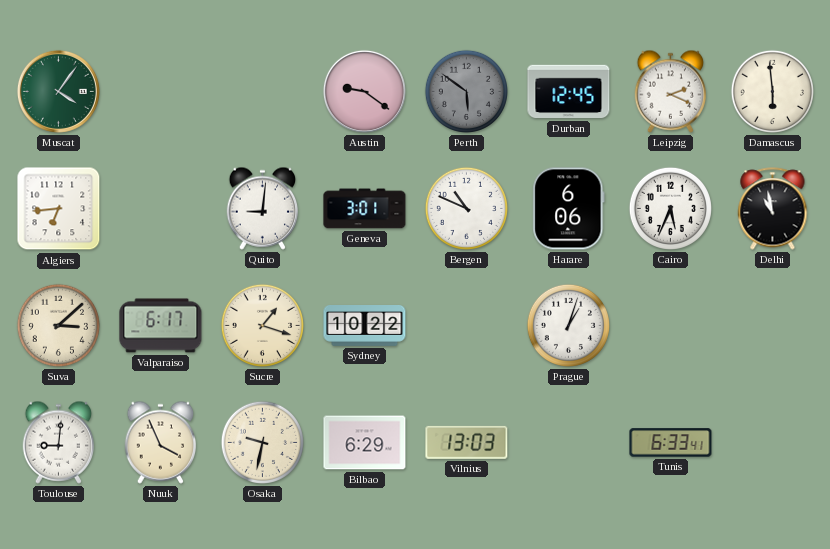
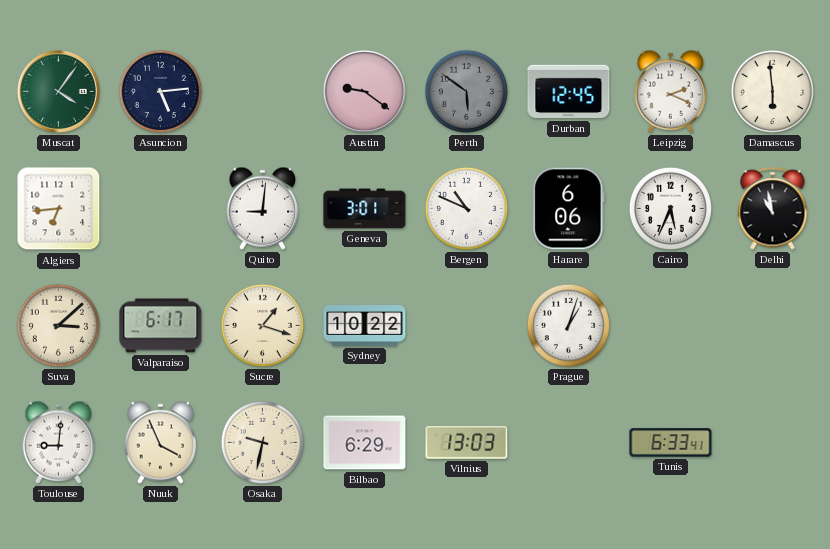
Asuncion: none -> 5:14 (160, 91)
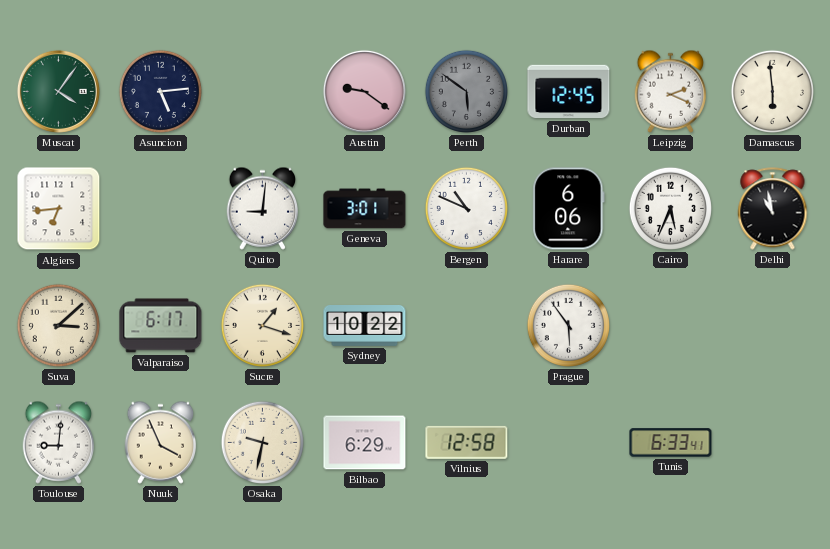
Prague: 1:03 -> 5:54 (568, 325)
Vilnius: 13:03 -> 12:58 (467, 442)
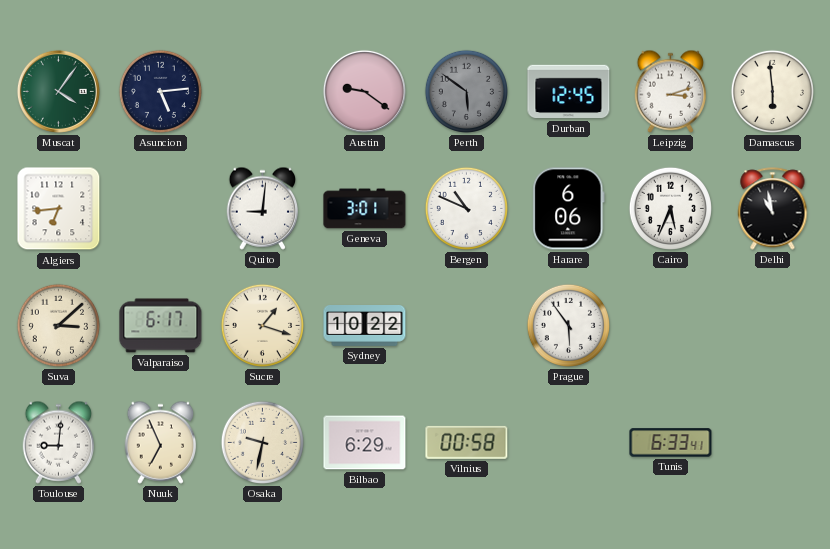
Leipzig: 2:19 -> 3:12 (671, 91)
Nuuk: 3:56 -> 6:56 (161, 442)
Vilnius: 12:58 -> 00:58 (467, 442)
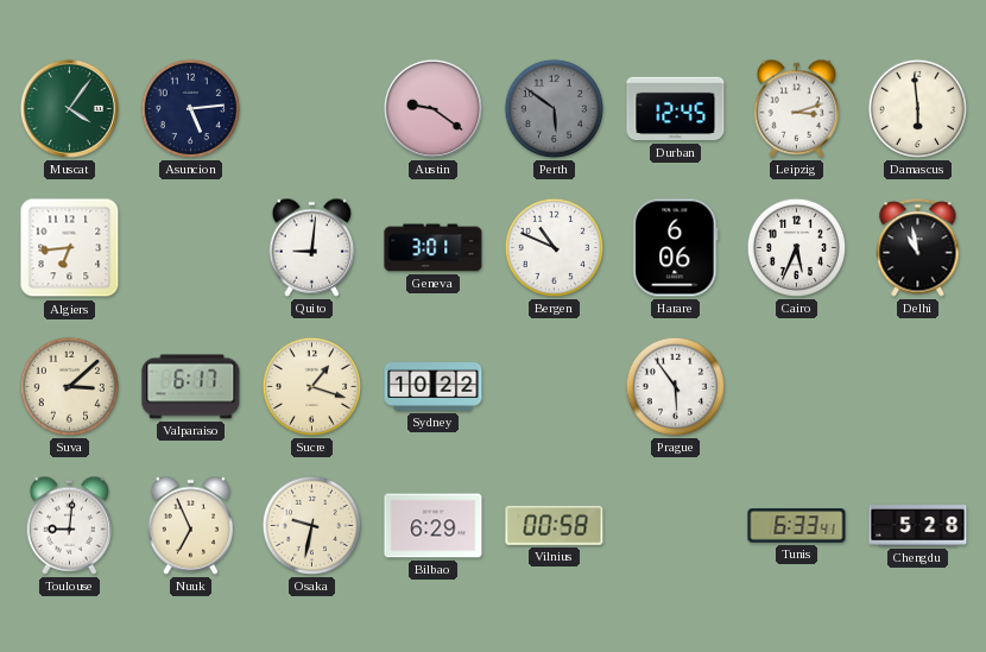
Chengdu: none -> 5:28 (918, 526)
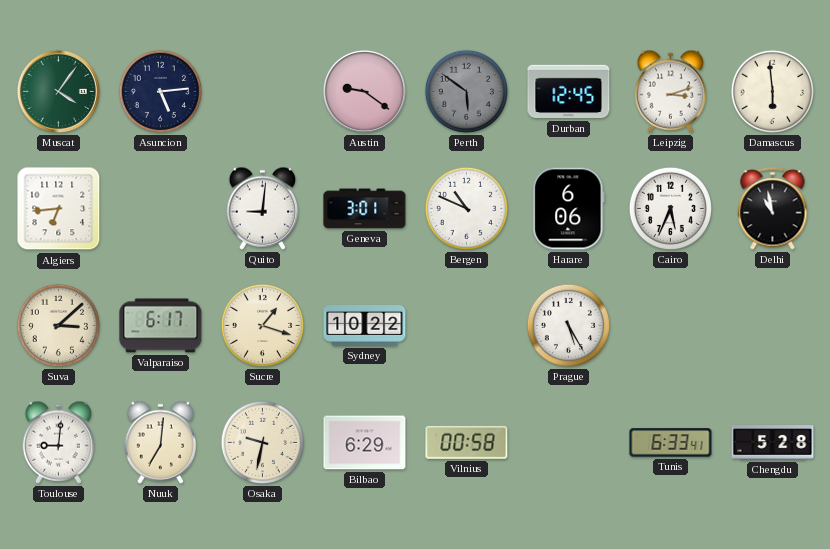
Prague: 5:54 -> 5:25 (568, 325)
Nuuk: 6:56 -> 7:01 (161, 442)
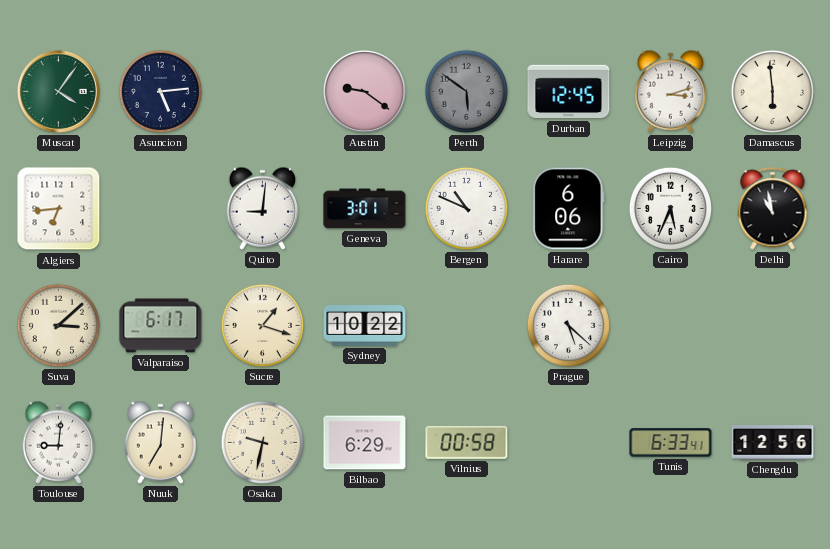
Prague: 5:25 -> 5:22 (568, 325)
Chengdu: 5:28 -> 12:56 (773, 443)
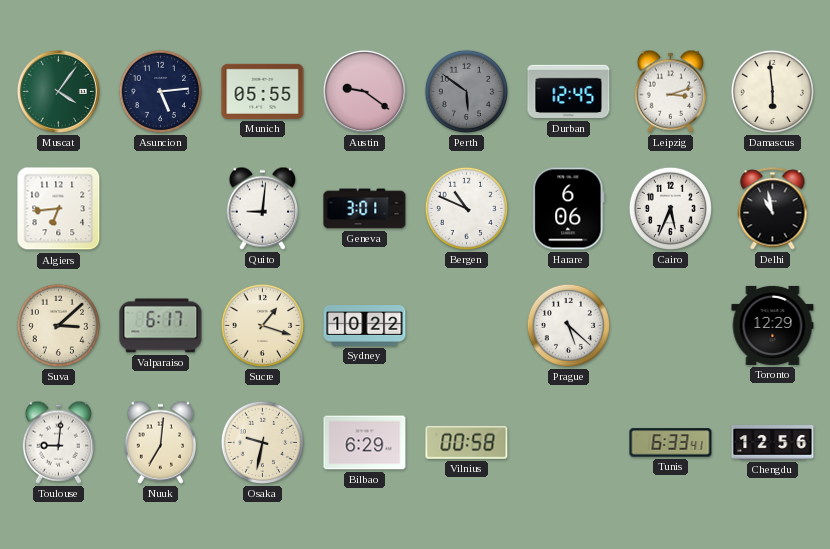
Munich: none -> 05:55 (263, 91)
Toronto: none -> 12:29 (773, 325)
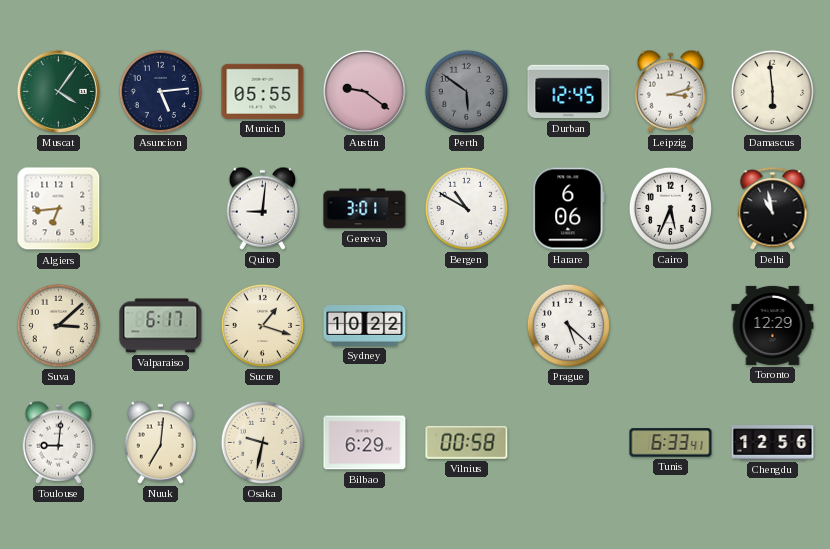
Bergen: 10:49 -> 10:50 (466, 208)
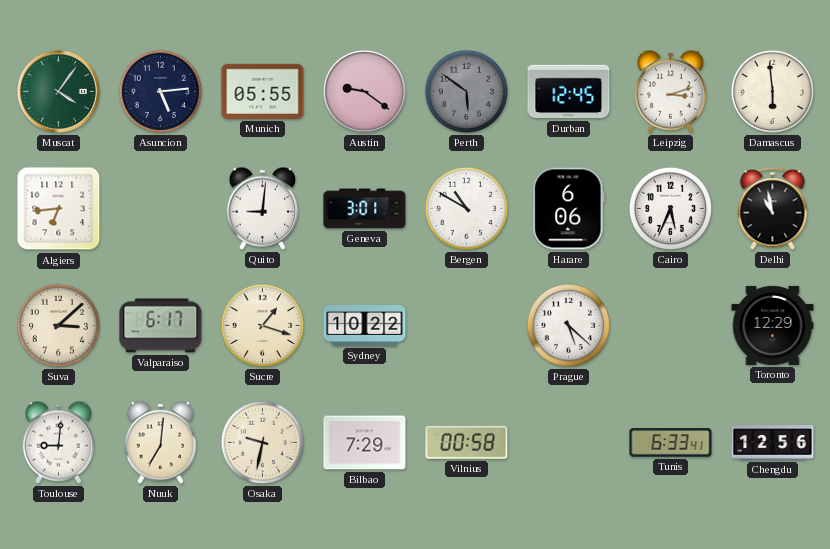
Bilbao: 6:29 -> 7:29 (365, 443)
